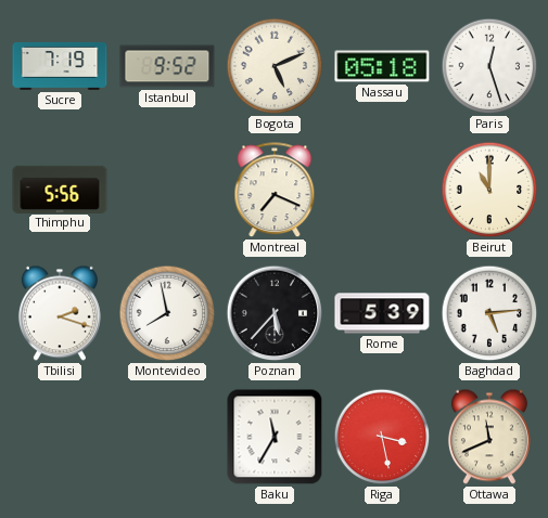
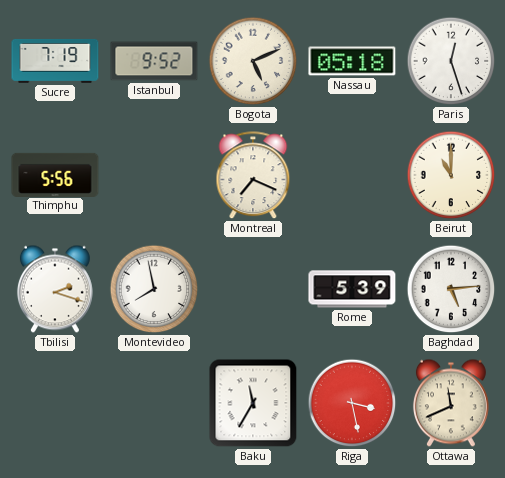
Poznan: 5:37 -> none (275, 313)
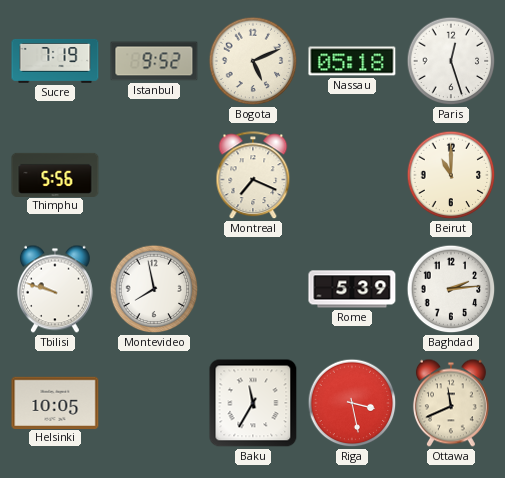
Tbilisi: 2:18 -> 9:48 (55, 289)
Baghdad: 5:14 -> 2:14 (451, 289)
Helsinki: none -> 10:05 (55, 402)
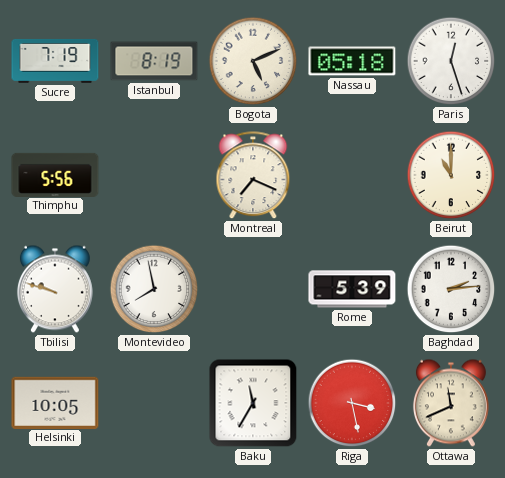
Istanbul: 9:52 -> 8:19 (154, 61)
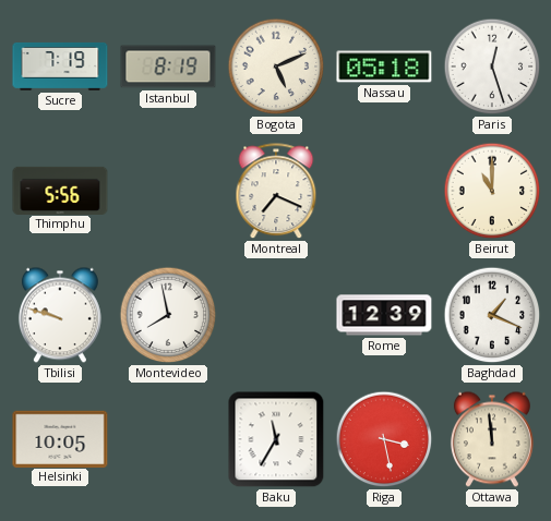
Rome: 5:39 -> 12:39 (384, 315)
Baghdad: 2:14 -> 1:19 (492, 315)
Ottawa: 11:41 -> 11:59 (492, 439)
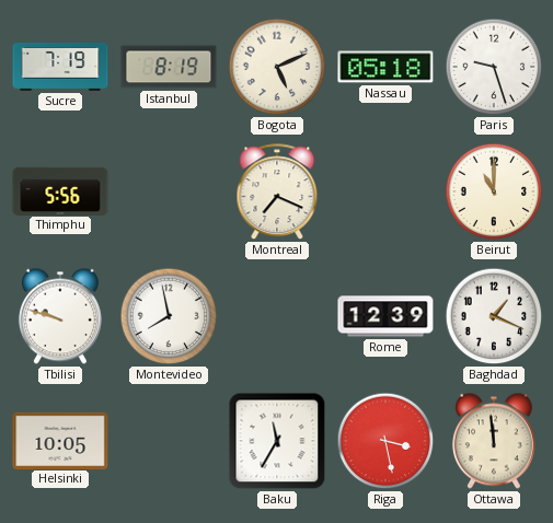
Paris: 12:27 -> 9:27 (494, 67)
